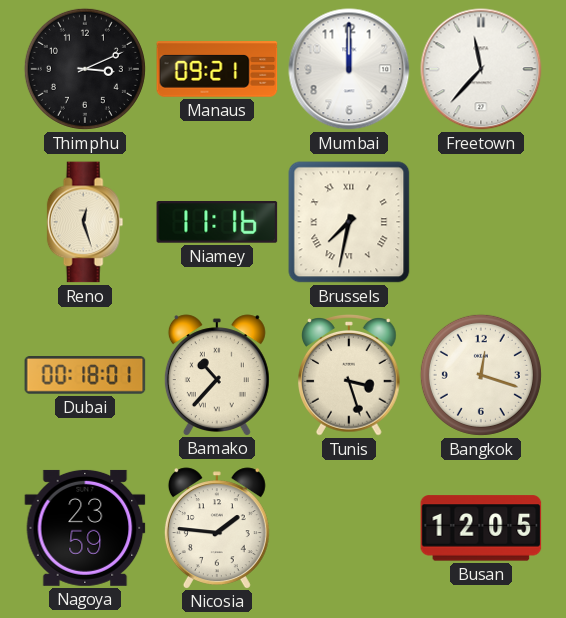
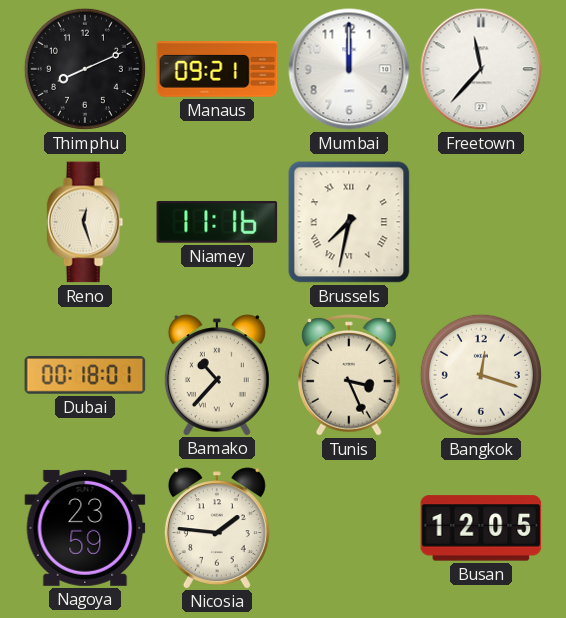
Thimphu: 3:11 -> 8:11 (85, 69)
Tunis: 3:27 -> 3:26 (350, 375)
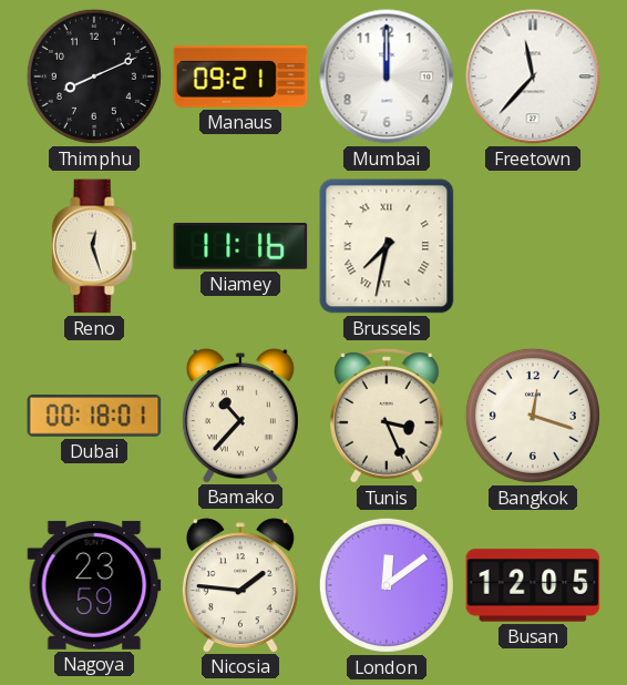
London: none -> 12:09 (387, 585)
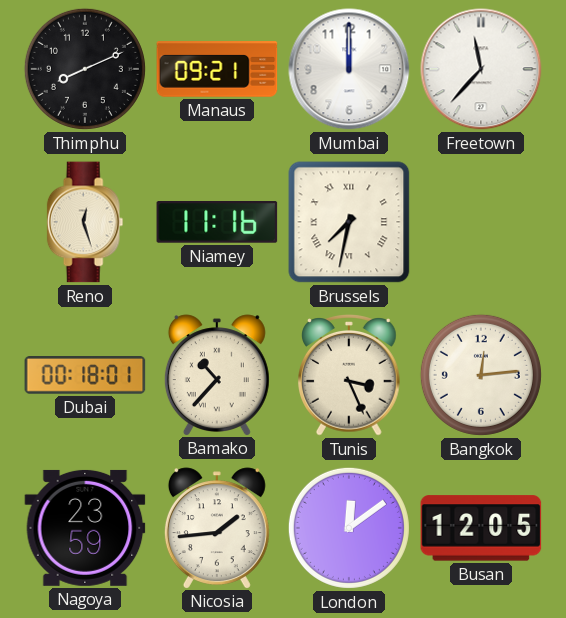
Bangkok: 12:18 -> 12:14 (481, 375)
Nicosia: 1:46 -> 1:44 (217, 528)
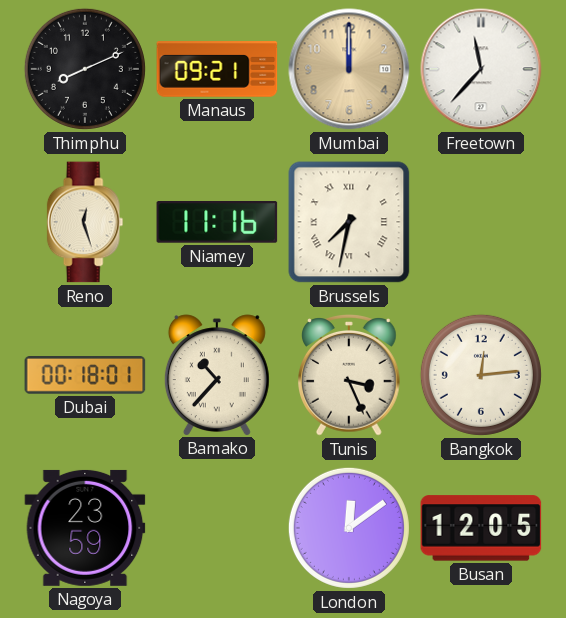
Mumbai dial: white -> champagne (349, 69)
Nicosia: 1:44 -> none (217, 528)
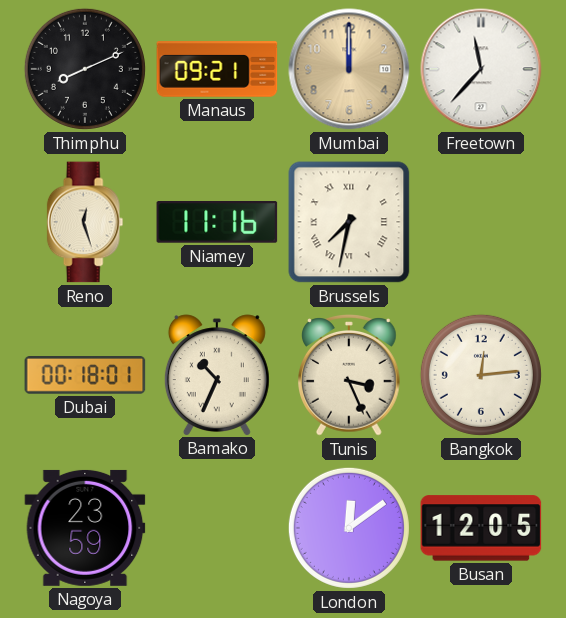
Bamako: 10:37 -> 10:34 (217, 375)
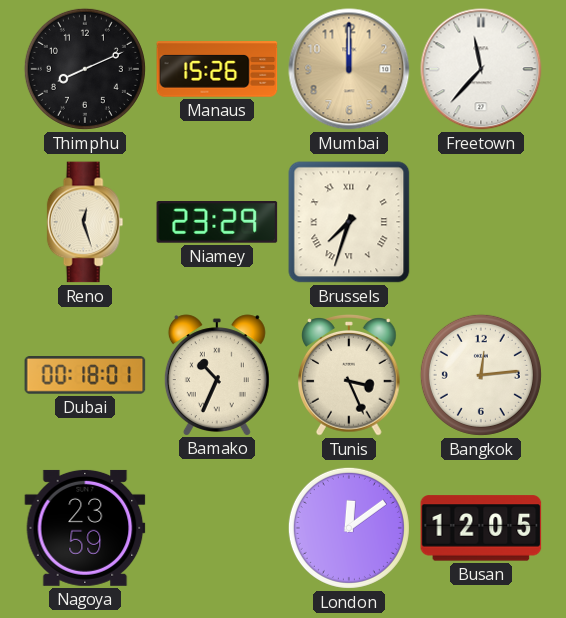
Manaus: 09:21 -> 15:26 (217, 69)
Niamey: 11:16 -> 23:29 (217, 223)
Brussels: 7:32 -> 7:33 (349, 222)
